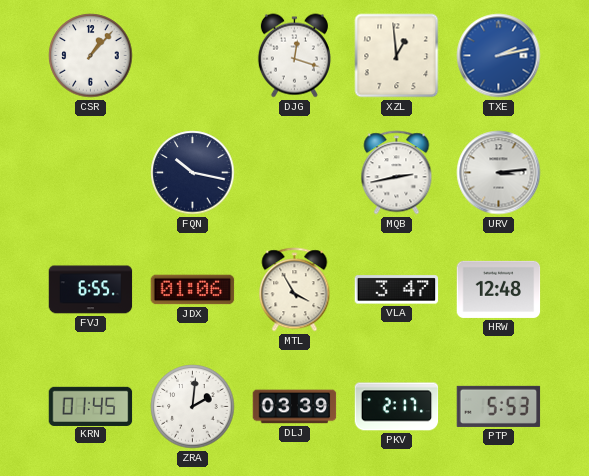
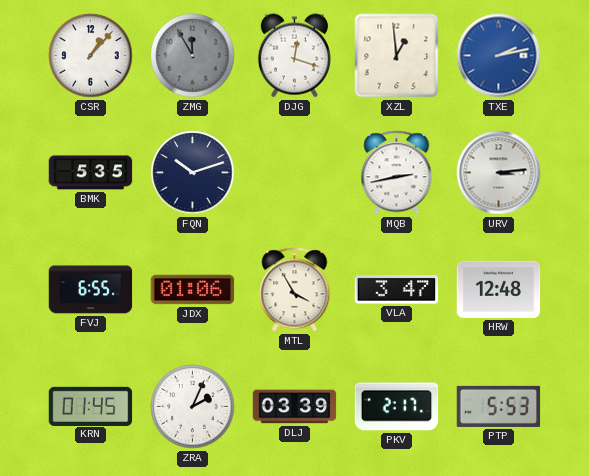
ZMG: none -> 11:55 (193, 56)
BMK: none -> 5:35 (91, 173)
FQN: 10:17 -> 10:12 (193, 173)
ZRA: 2:01 -> 2:04 (193, 407)
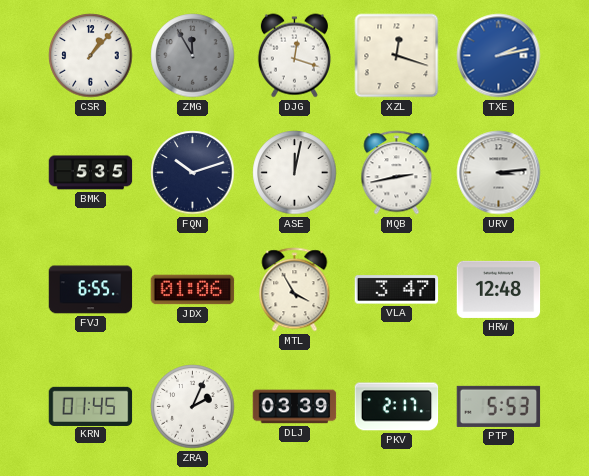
XZL: 12:59 -> 12:18 (397, 56)
ASE: none -> 12:02 (295, 173)
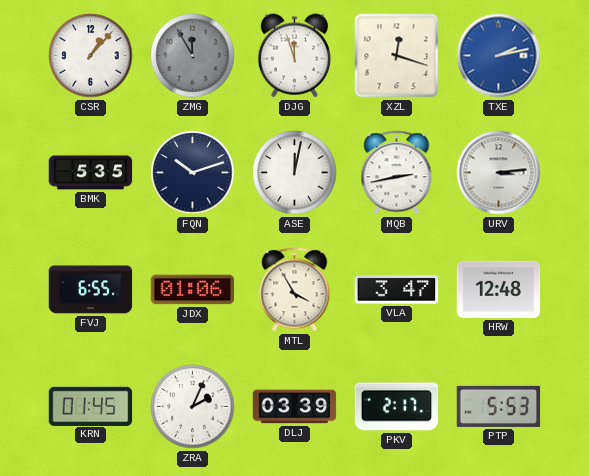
DJG: 12:18 -> 11:57 (294, 56)
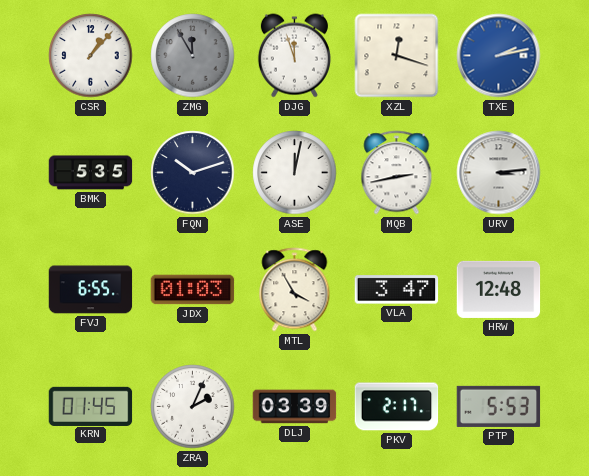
JDX: 01:06 -> 01:03 (193, 290)
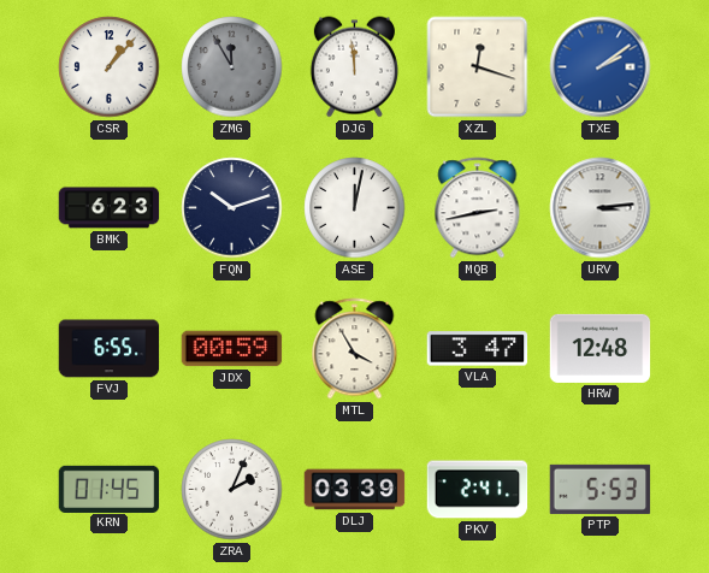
DJG: 11:57 -> 11:59 (354, 67)
TXE: 2:13 -> 2:09 (601, 67)
BMK: 5:35 -> 6:23 (110, 208)
JDX: 01:03 -> 00:59 (232, 349)
PKV: 2:17 -> 2:41 (478, 490)
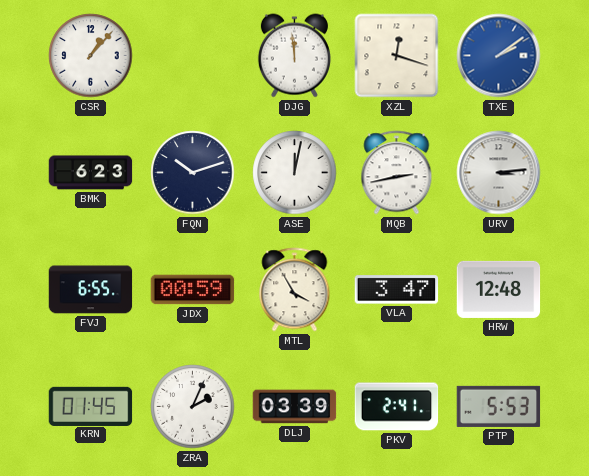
ZMG: 11:55 -> none (232, 67)
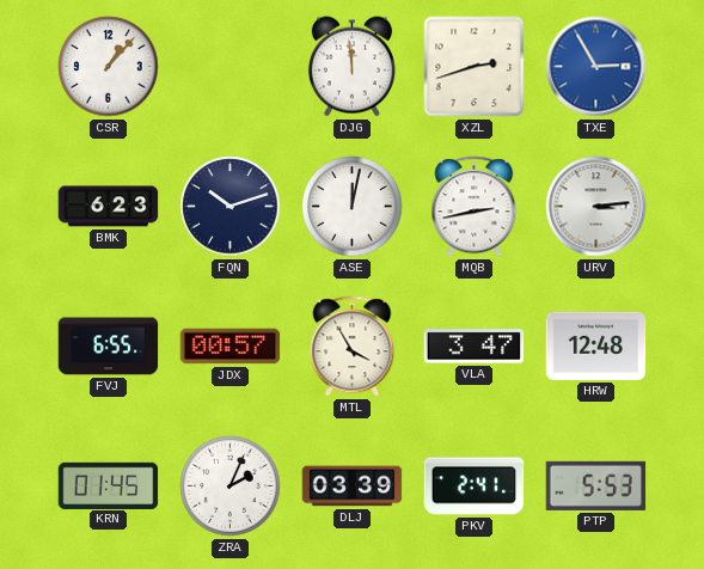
XZL: 12:18 -> 2:42 (475, 67)
TXE: 2:09 -> 2:55 (596, 67)
JDX: 00:59 -> 00:57 (231, 347)
